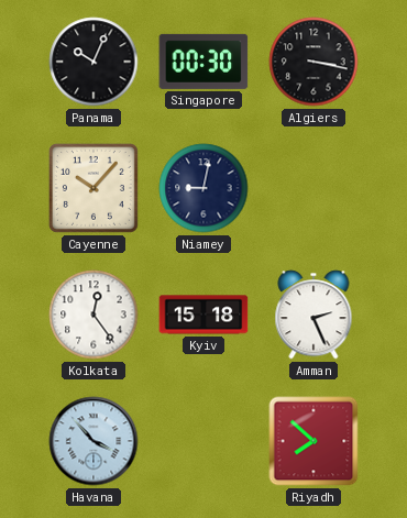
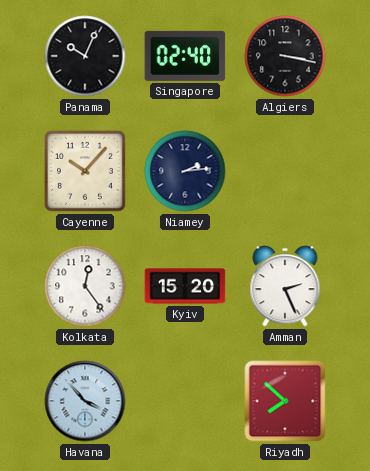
Singapore: 00:30 -> 02:40 (185, 56)
Niamey: 9:02 -> 2:14 (185, 171)
Kyiv: 15:18 -> 15:20 (185, 286)
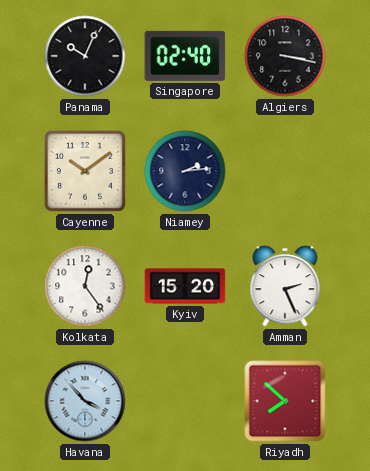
Cayenne: 10:07 -> 10:09 (85, 171)
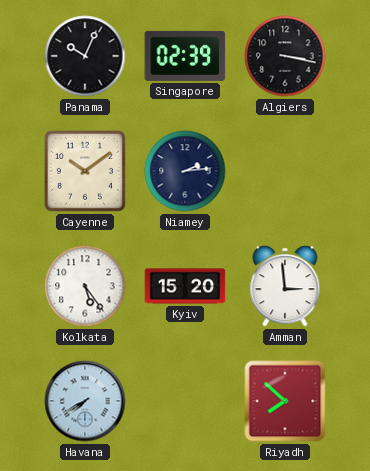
Singapore: 02:40 -> 02:39 (185, 56)
Kolkata: 12:24 -> 5:24 (85, 286)
Amman: 2:26 -> 2:59 (285, 286)
Havana: 3:53 -> 7:40 (85, 401)
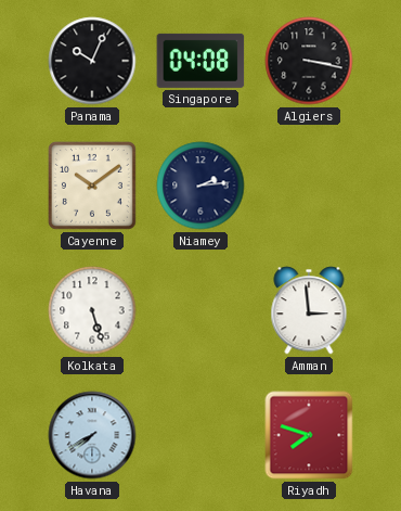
Singapore: 02:39 -> 04:08 (200, 61)
Kolkata: 5:24 -> 5:27 (92, 310)
Kyiv: 15:20 -> none (185, 286)
Riyadh: 7:52 -> 7:48 (309, 435)
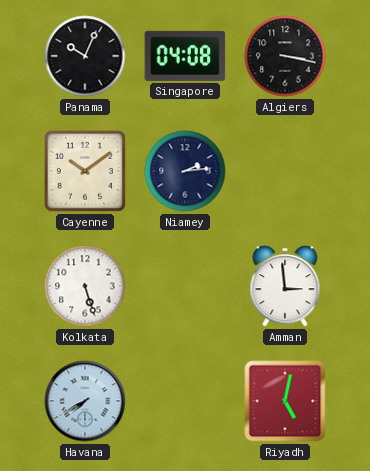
Riyadh: 7:48 -> 5:02 (285, 401)
